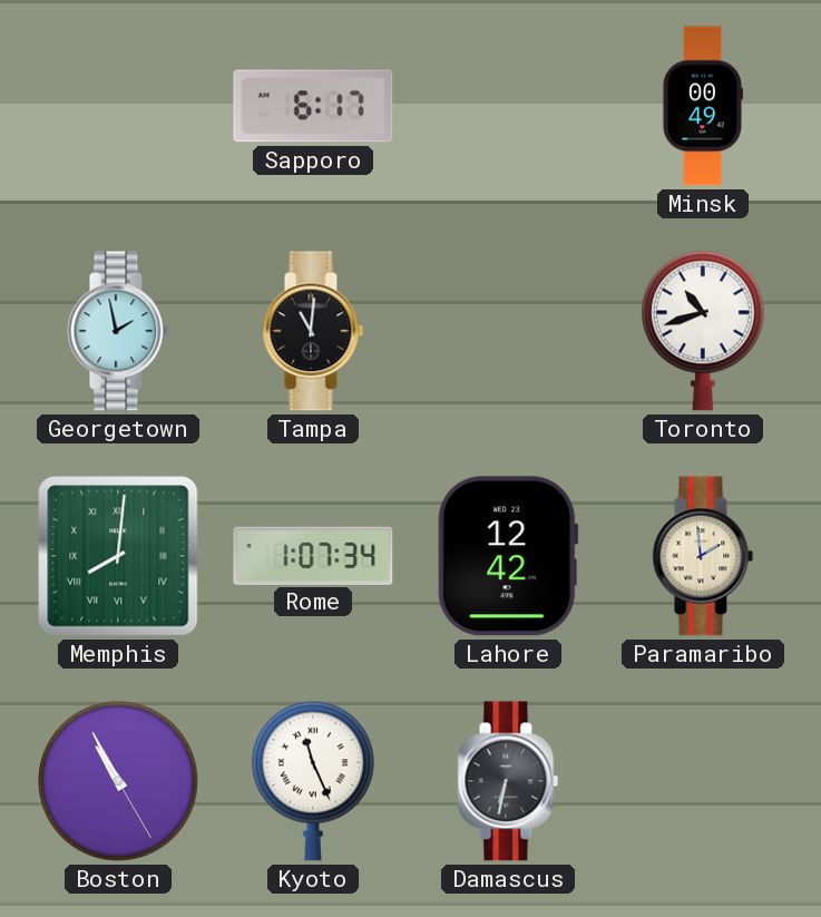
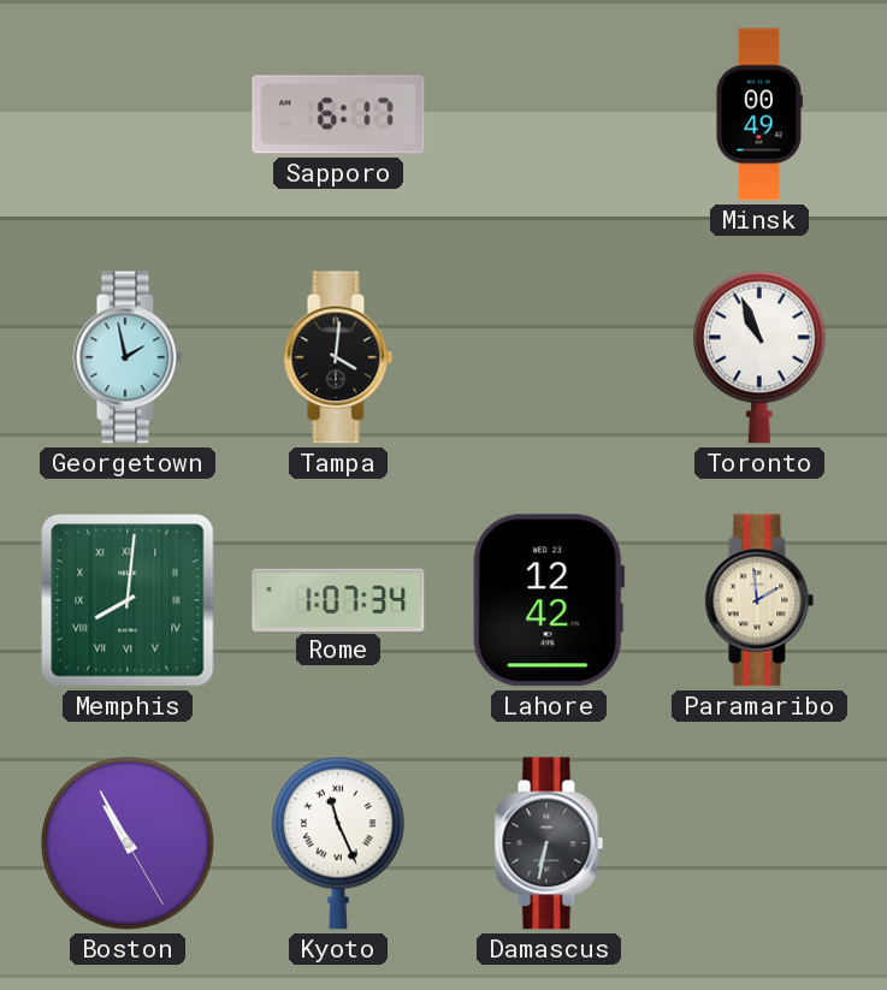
Tampa: 11:01 -> 4:01 (338, 357)
Toronto: 10:42 -> 10:56 (759, 357)
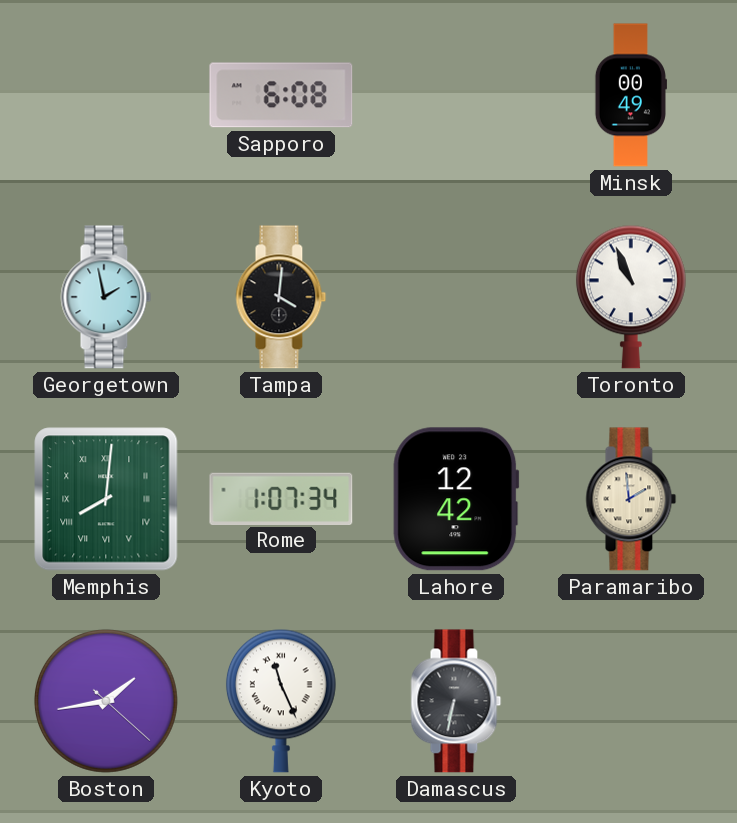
Sapporo: 6:17 -> 6:08 (281, 95)
Boston: 10:55 -> 1:43 (106, 701)
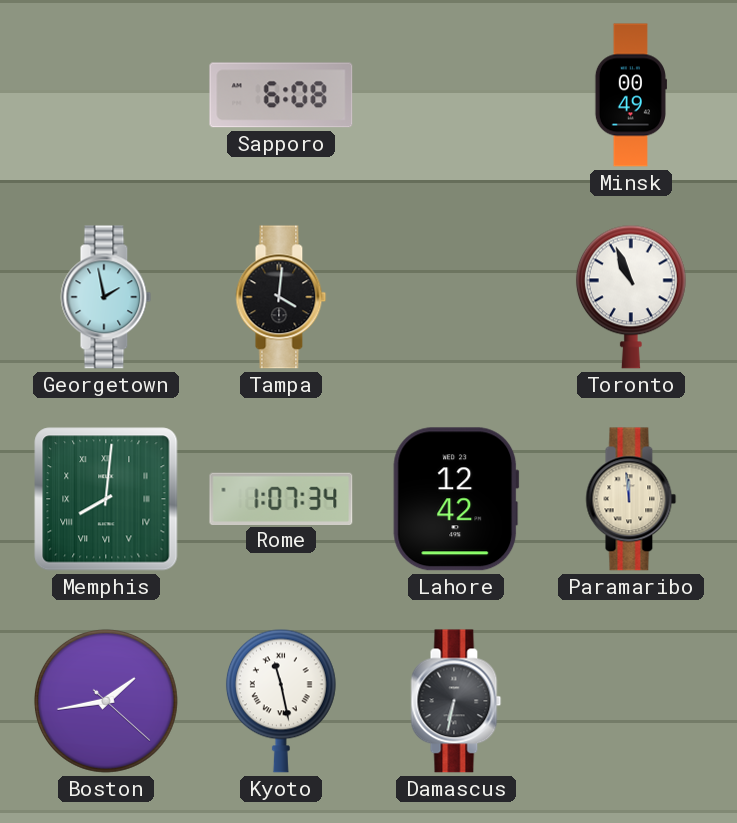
Paramaribo: 1:59 -> 11:59 (631, 499)
Kyoto: 11:26 -> 11:28 (281, 701)
